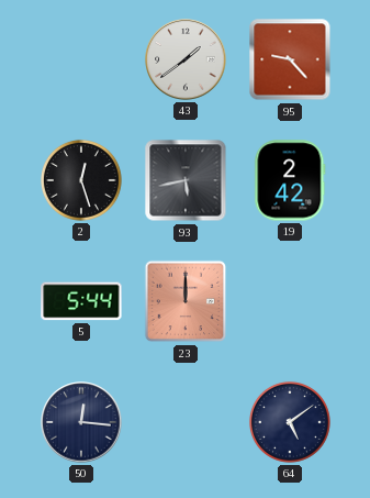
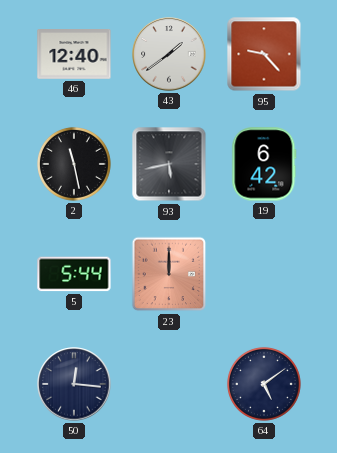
46: none -> 12:40 (74, 55)
2: 12:27 -> 11:28 (74, 164)
19: 2:42 -> 6:42 (264, 164)
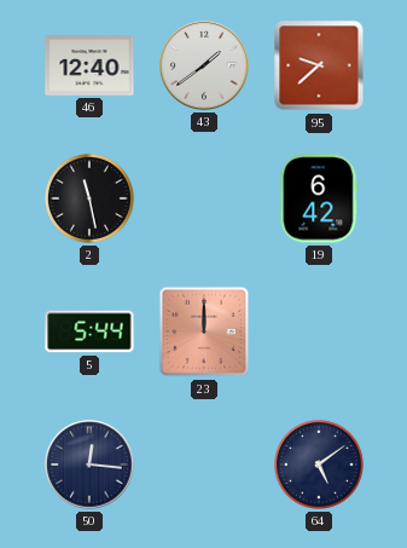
95: 9:23 -> 9:38 (319, 65)
93: 5:43 -> none (169, 164)
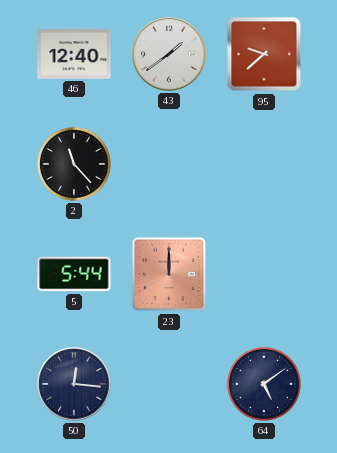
2: 11:28 -> 11:23 (74, 164)
19: 6:42 -> none (319, 198)
